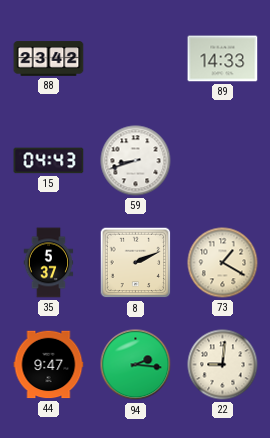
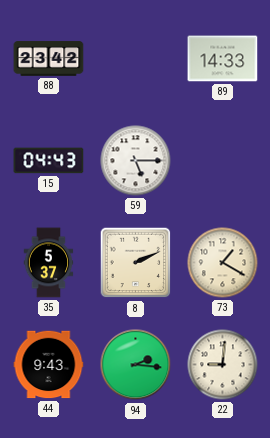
59: 8:42 -> 5:15 (136, 161)
44: 9:47 -> 9:43 (49, 365)
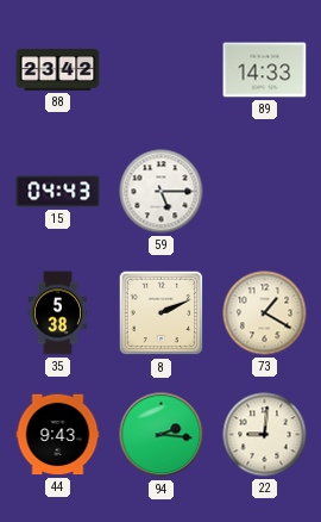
35: 5:37 -> 5:38 (58, 313)
